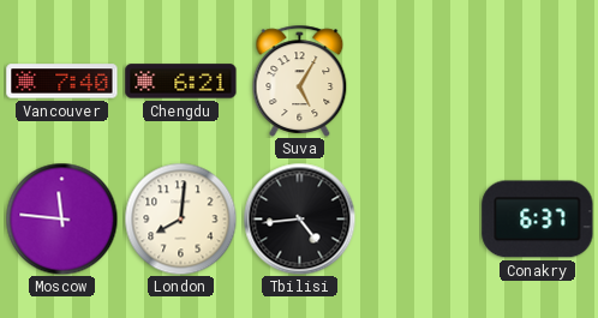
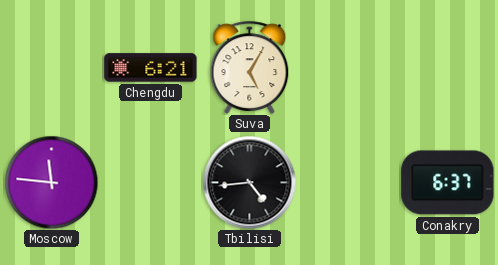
Vancouver: 7:40 -> none (62, 82)
London: 8:01 -> none (180, 218)
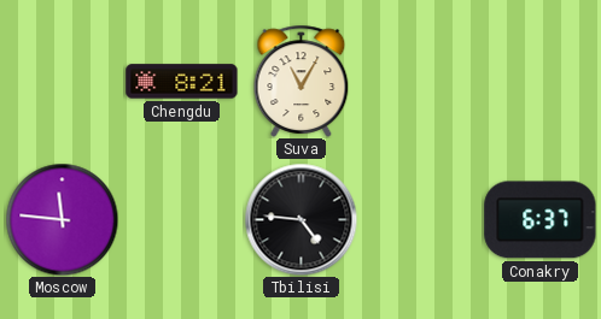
Chengdu: 6:21 -> 8:21 (182, 82)
Suva: 5:05 -> 11:05 (302, 81)
Tbilisi: 4:44 -> 4:46 (300, 219)
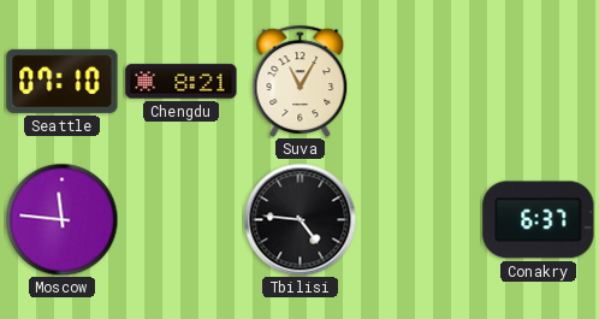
Seattle: none -> 07:10 (63, 81)
